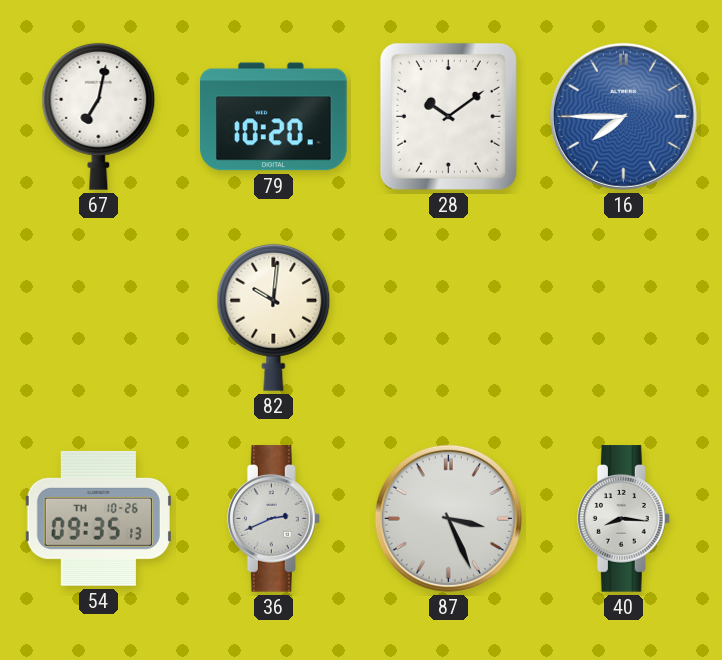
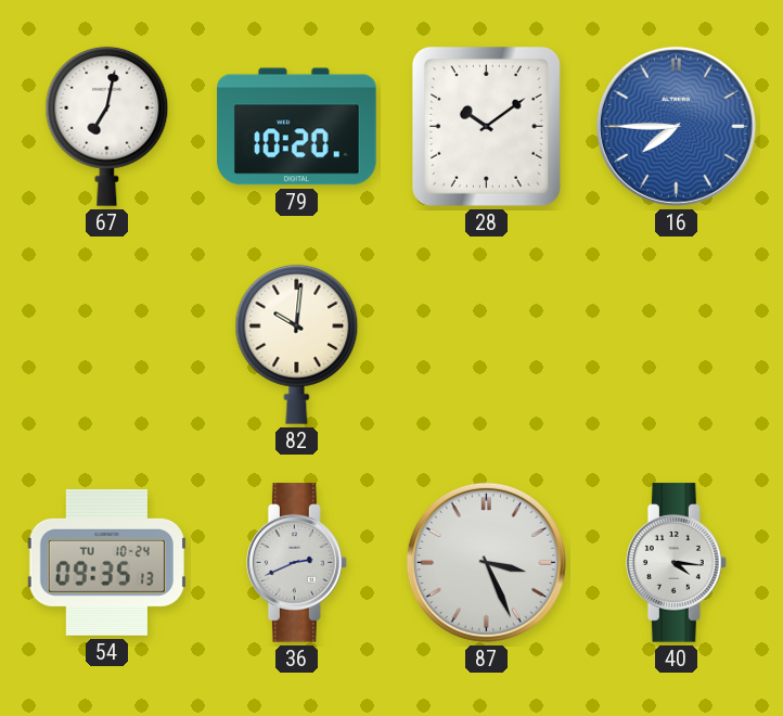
54 date: TH 10-26 -> TU 10-24 (106, 562)
40: 8:16 -> 4:16 (676, 563)
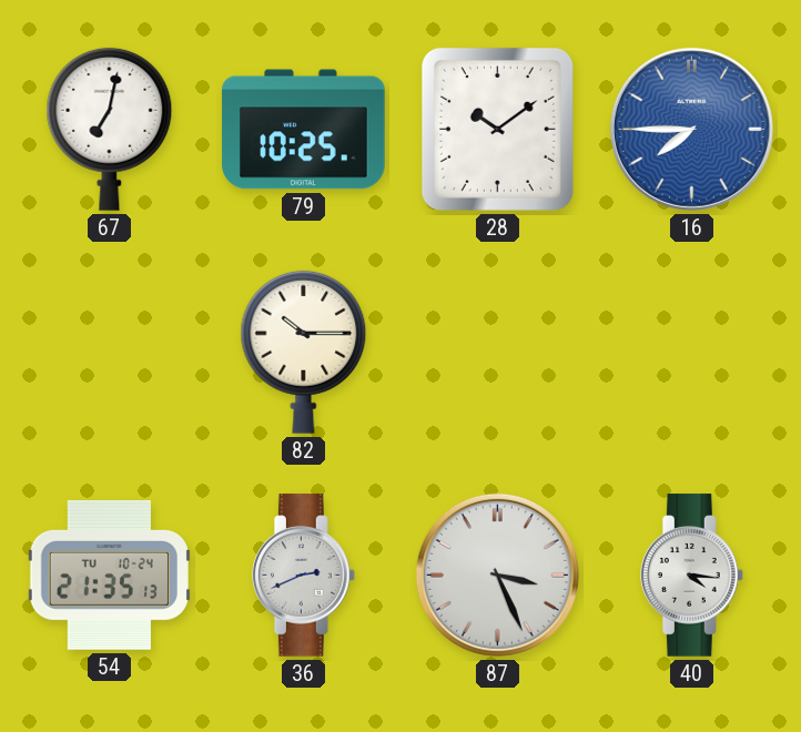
79: 10:20 -> 10:25 (304, 130)
82: 10:01 -> 10:15 (304, 352)
54: 09:35 -> 21:35 (109, 575)
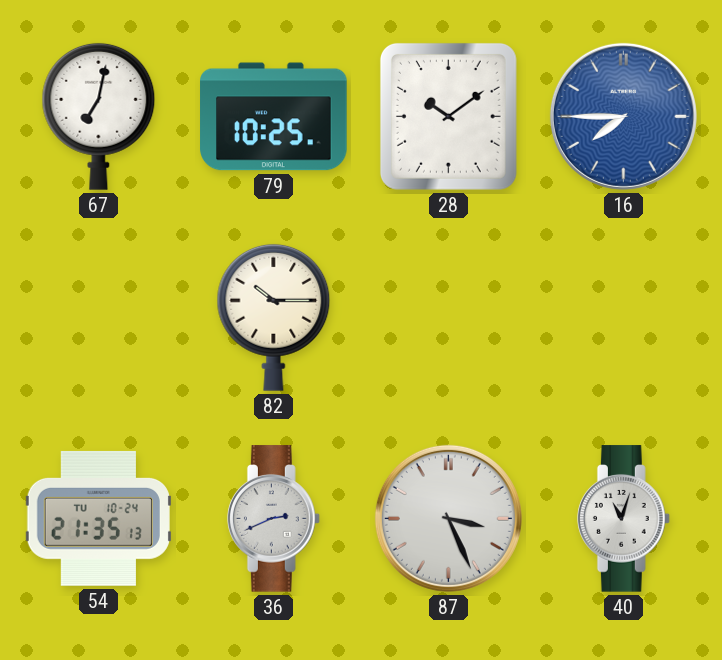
40: 4:16 -> 11:03 (623, 519)
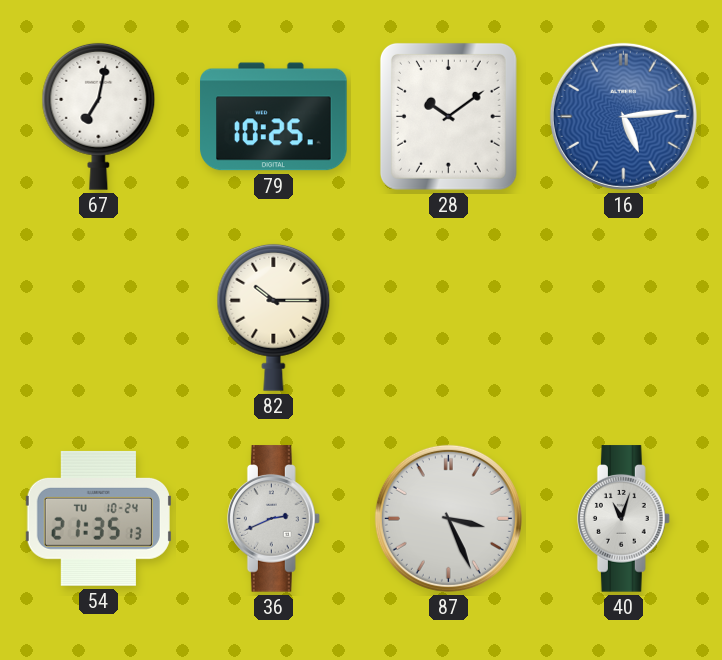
16: 7:45 -> 5:14 (623, 116)
